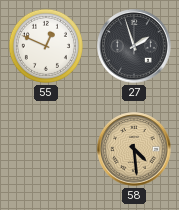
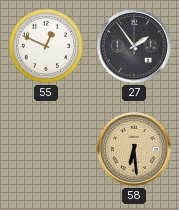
27: 1:57 -> 1:54 (134, 46)
58: 4:29 -> 6:29 (134, 149)
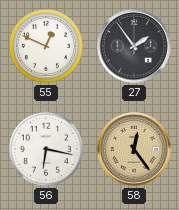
56: none -> 6:17 (46, 149)
58: 6:29 -> 12:24 (134, 149)
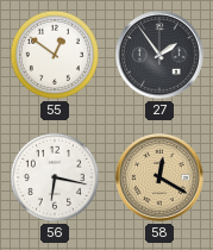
55: 12:49 -> 12:51 (55, 55)
58: 12:24 -> 12:20 (159, 177)
